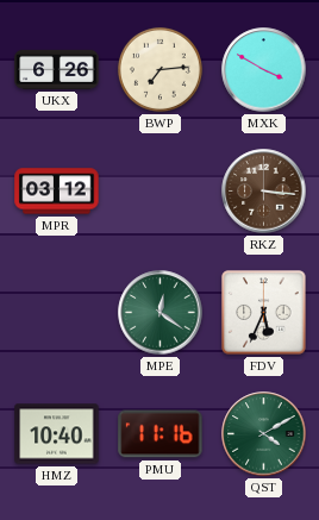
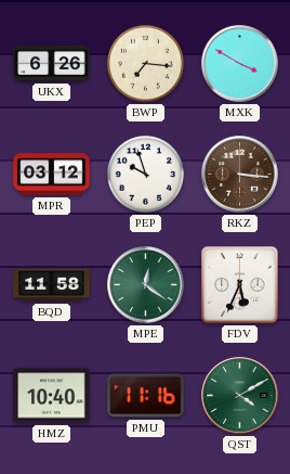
BWP: 7:14 -> 7:16 (145, 63)
PEP: none -> 9:57 (145, 174)
BQD: none -> 11:58 (52, 285)
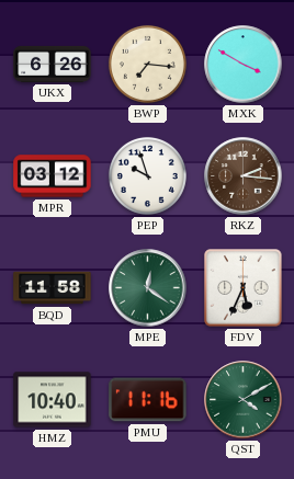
RKZ: 3:16 -> 2:16 (244, 176)
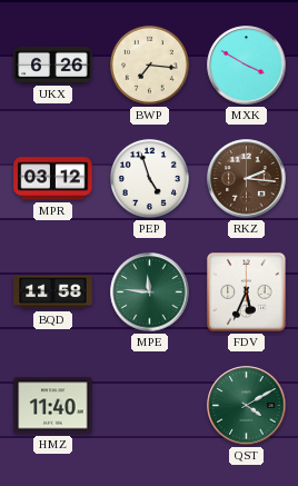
PEP: 9:57 -> 4:57 (149, 178)
MPE: 12:21 -> 11:46 (150, 292)
HMZ: 10:40 -> 11:40 (53, 406)
PMU: 11:16 -> none (148, 400)
